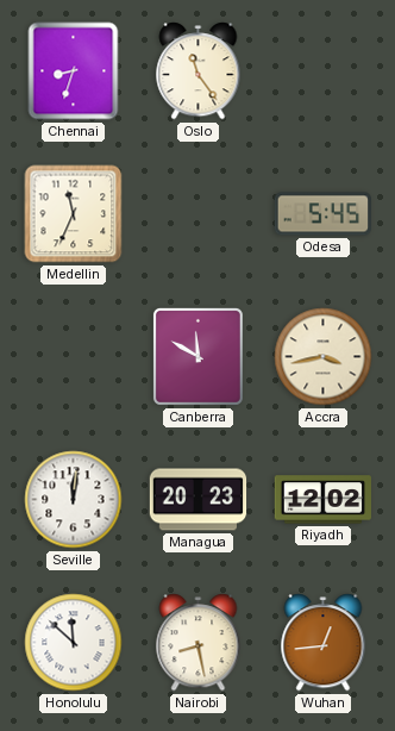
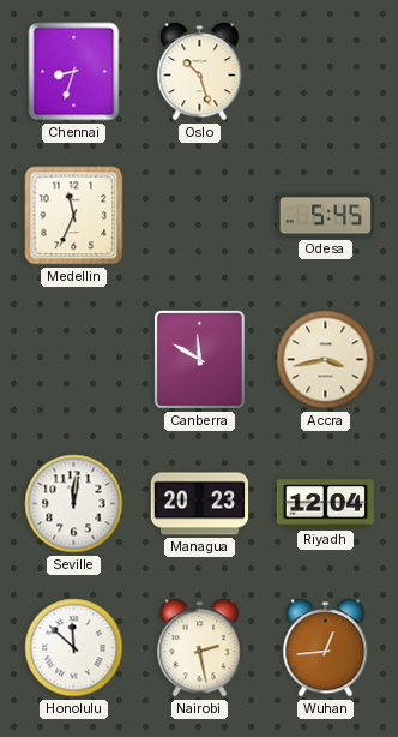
Oslo: 11:24 -> 10:27 (200, 72)
Riyadh: 12:02 -> 12:04 (326, 504)
Nairobi: 8:28 -> 2:28 (200, 648)
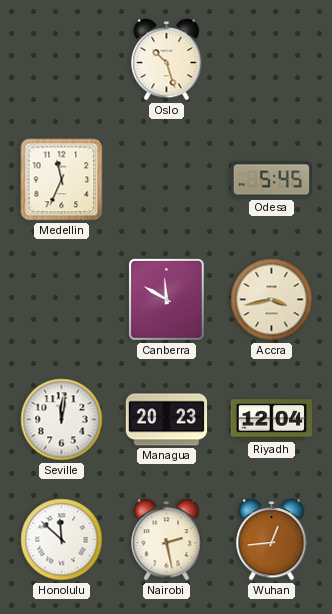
Chennai: 8:33 -> none (74, 72)
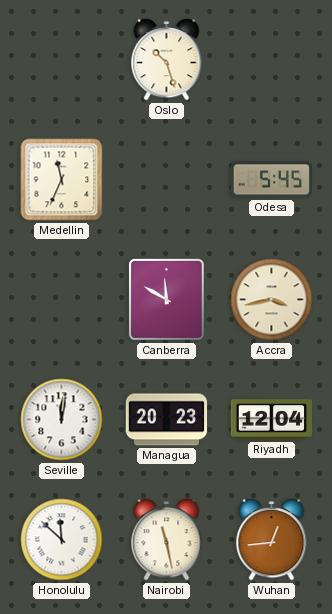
Nairobi: 2:28 -> 11:28 (167, 540)
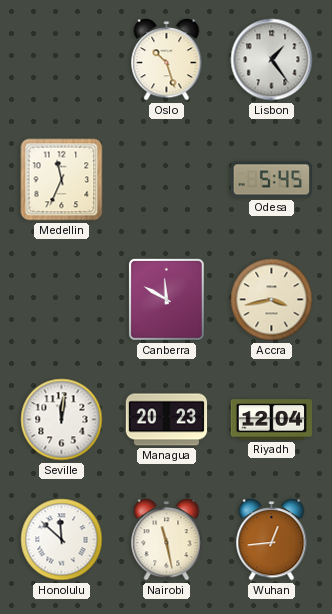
Lisbon: none -> 1:24 (272, 60)
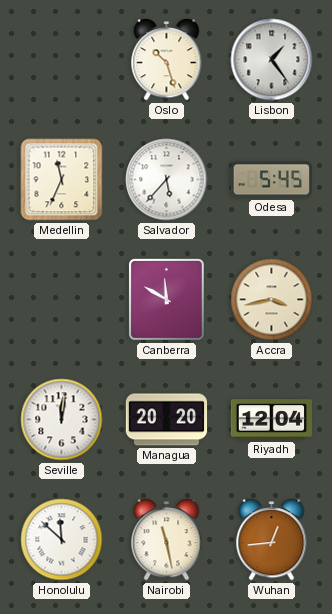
Salvador: none -> 5:37 (167, 180)
Managua: 20:23 -> 20:20 (167, 420)
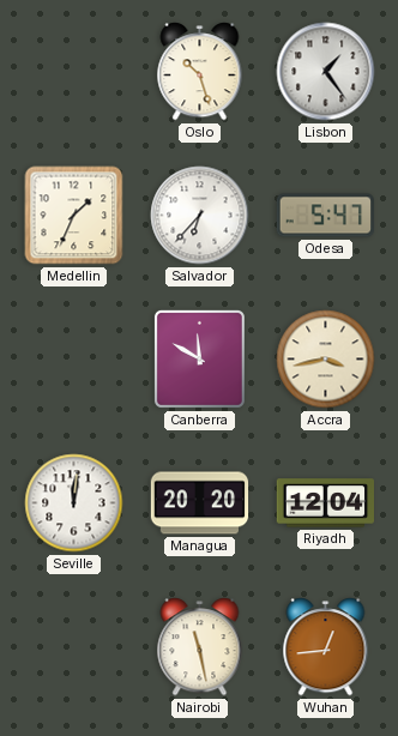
Medellin: 11:34 -> 1:34 (74, 216)
Salvador: 5:37 -> 6:37 (200, 216)
Odesa: 5:45 -> 5:47 (326, 216)
Honolulu: 11:52 -> none (62, 540)
